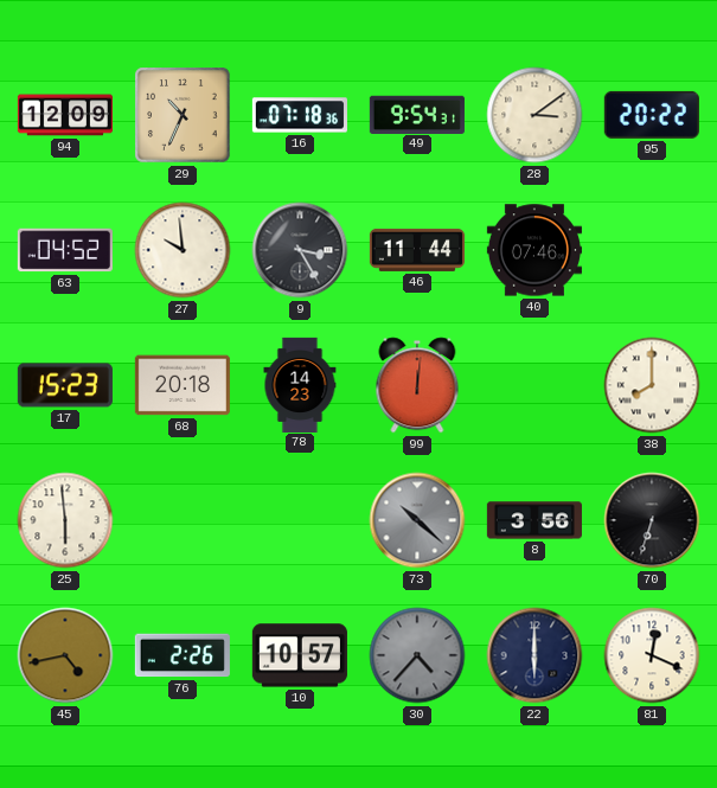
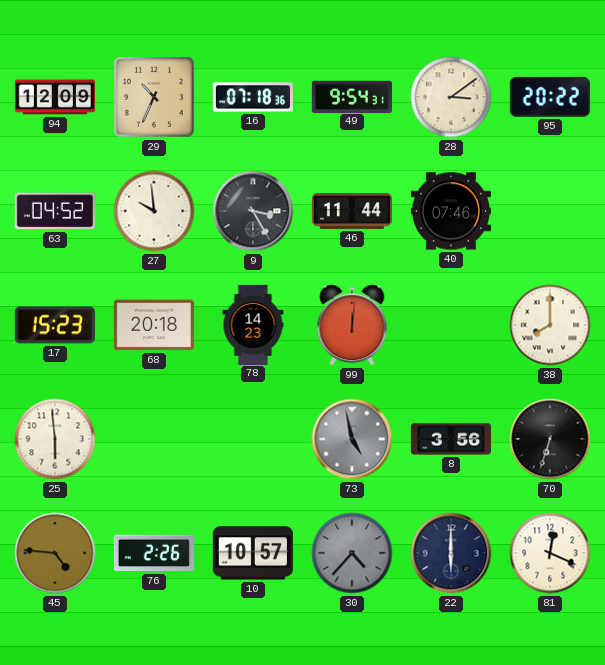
73: 10:22 -> 4:58 (352, 439)
45: 4:43 -> 4:46 (55, 553)
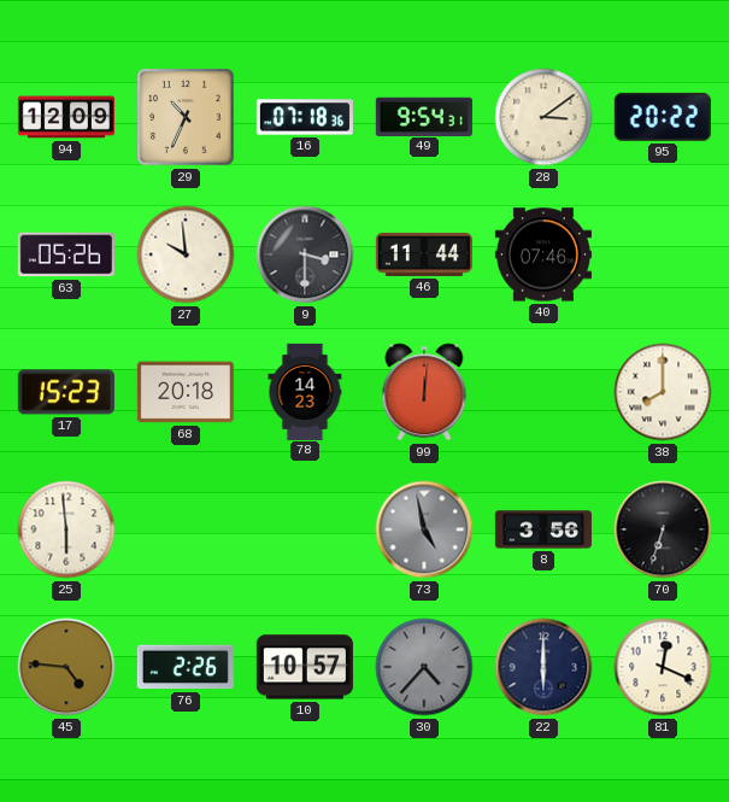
63: 04:52 -> 05:26 (66, 254)
9: 3:25 -> 3:30 (305, 254)
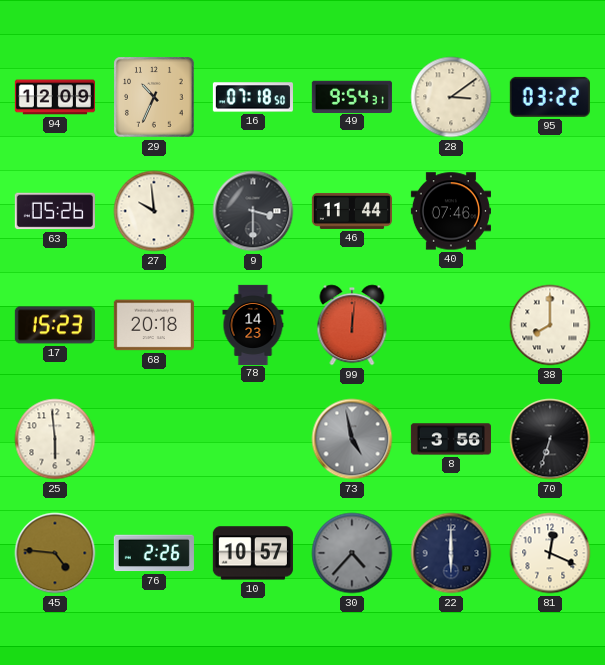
16: 07:18:36 -> 07:18:50 (253, 97)
95: 20:22 -> 03:22 (550, 97)
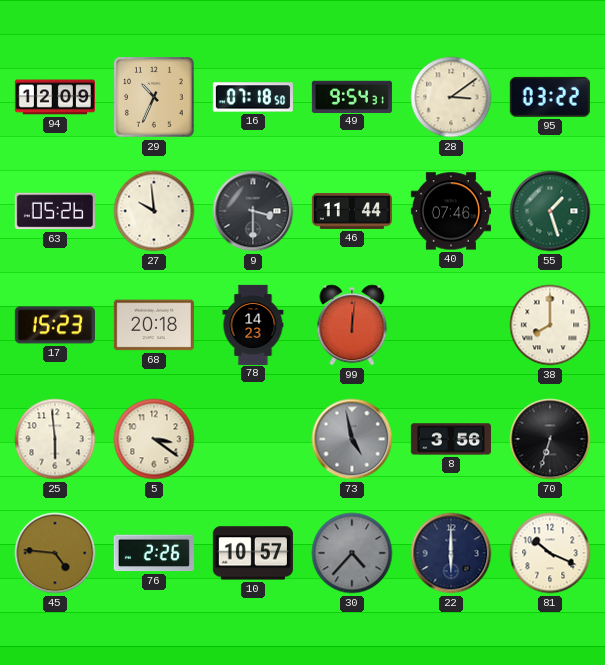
55: none -> 1:27 (550, 211)
5: none -> 3:21 (154, 439)
81: 12:19 -> 10:19 (550, 553)
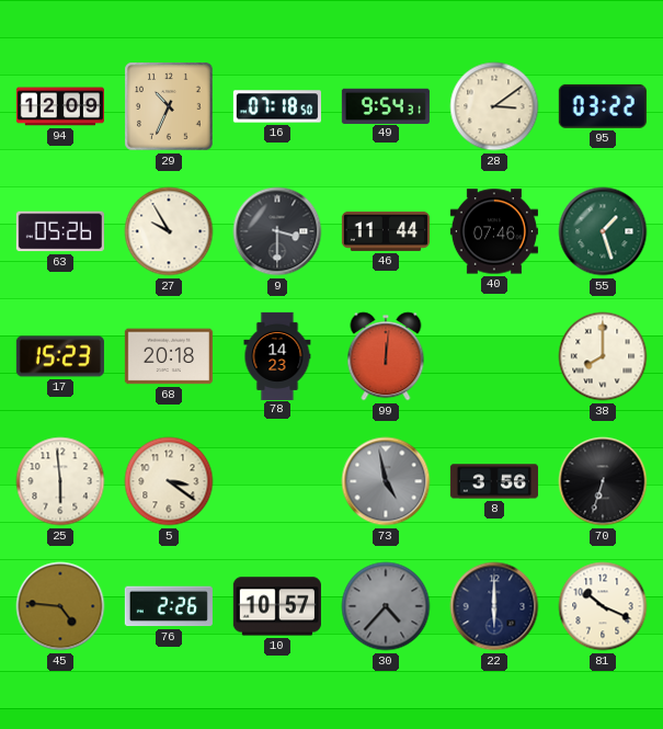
27: 9:59 -> 9:55 (169, 231)
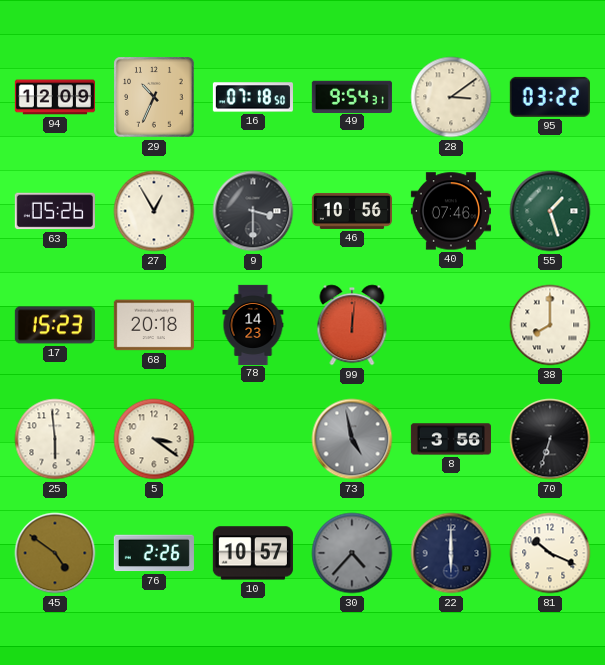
27: 9:55 -> 12:55 (154, 211)
46: 11:44 -> 10:56 (352, 211)
45: 4:46 -> 4:51 (55, 553)
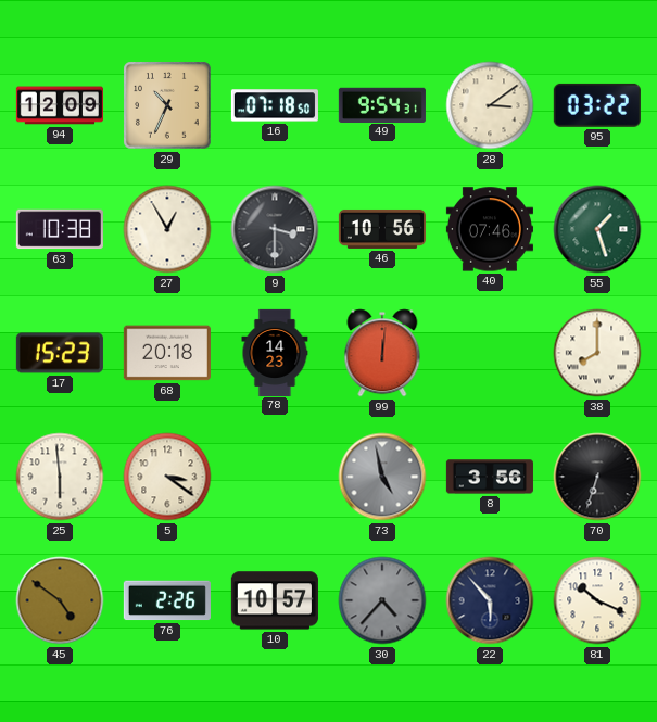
63: 05:26 -> 10:38 (60, 229)
22: 6:00 -> 5:53 (490, 600)
